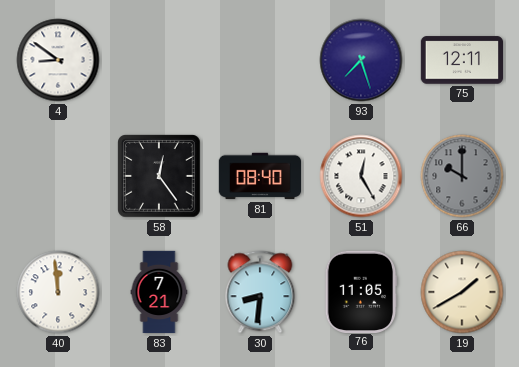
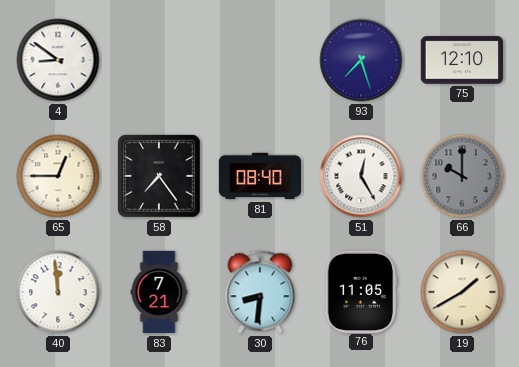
75: 12:11 -> 12:10 (461, 60)
65: none -> 12:45 (58, 176)
58: 12:24 -> 7:24 (159, 176)
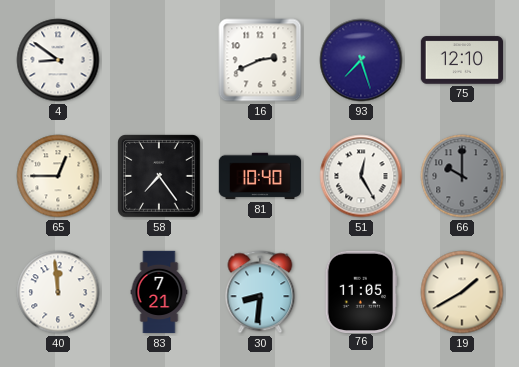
16: none -> 2:41 (260, 60)
81: 08:40 -> 10:40 (260, 176)
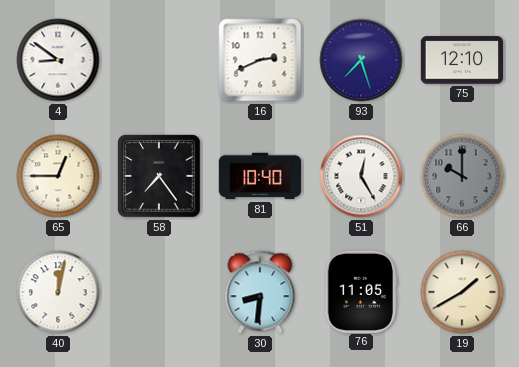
40: 11:59 -> 12:02 (58, 292)
83: 7:21 -> none (159, 292)
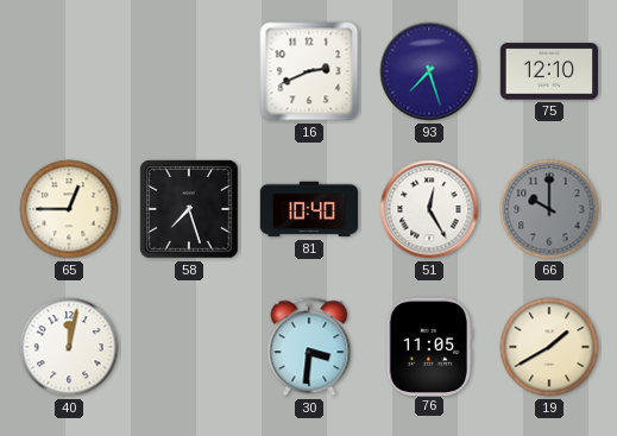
4: 8:51 -> none (58, 60)
58: 7:24 -> 7:27 (189, 209)
30: 8:31 -> 3:31 (309, 347)
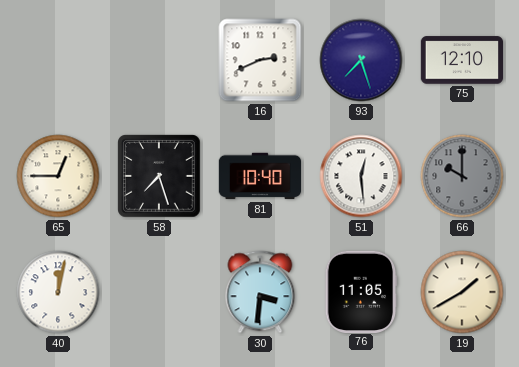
51: 12:25 -> 12:29 (361, 176)
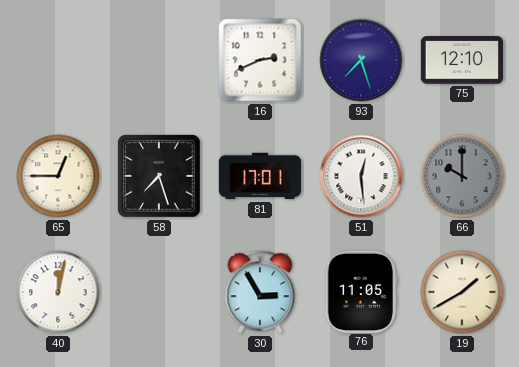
81: 10:40 -> 17:01 (260, 176)
30: 3:31 -> 2:55 (260, 292)
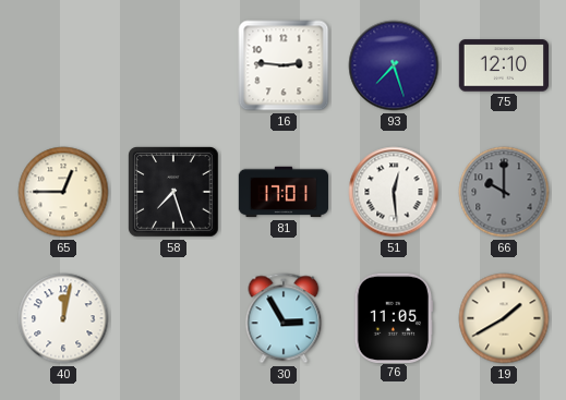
16: 2:41 -> 2:46 (284, 65)
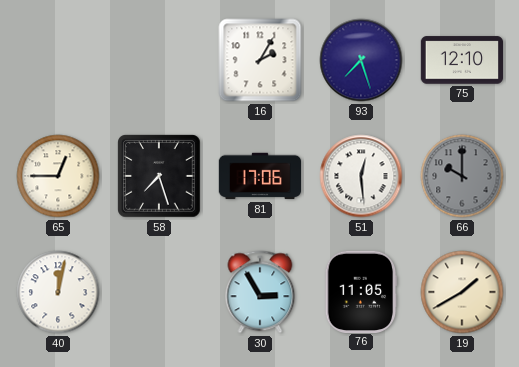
16: 2:46 -> 2:05 (260, 60)
81: 17:01 -> 17:06 (260, 176)
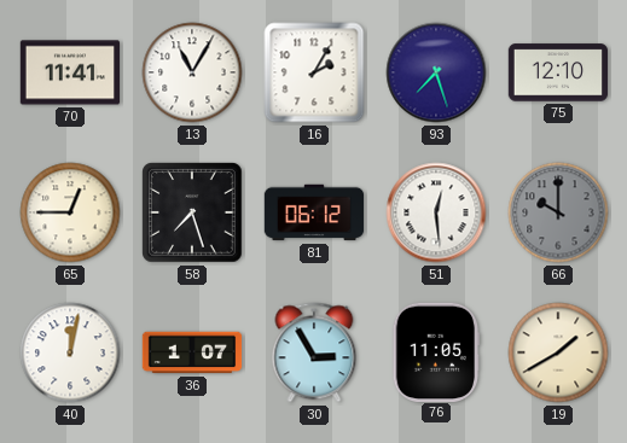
70: none -> 11:41 (70, 72)
13: none -> 11:05 (192, 72)
81: 17:06 -> 06:12 (314, 212)
36: none -> 1:07 (192, 352)
